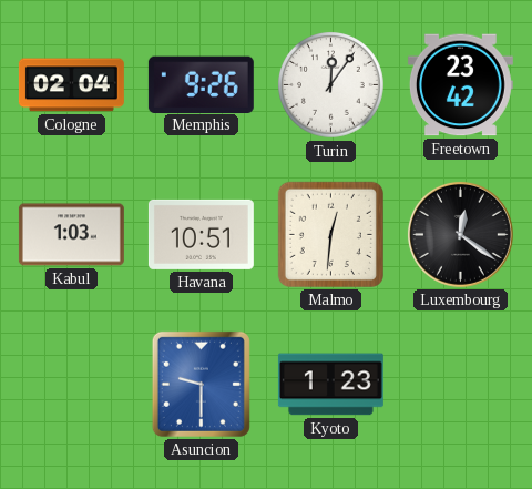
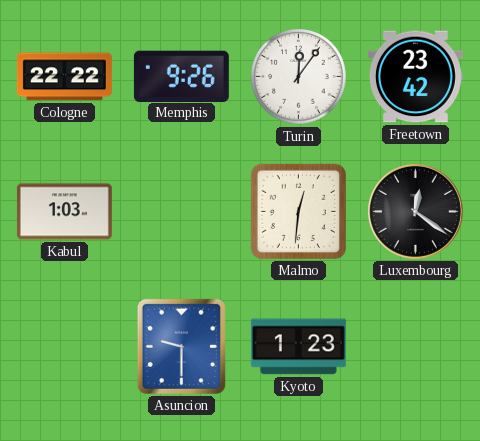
Cologne: 02:04 -> 22:22 (64, 77)
Havana: 10:51 -> none (201, 234)
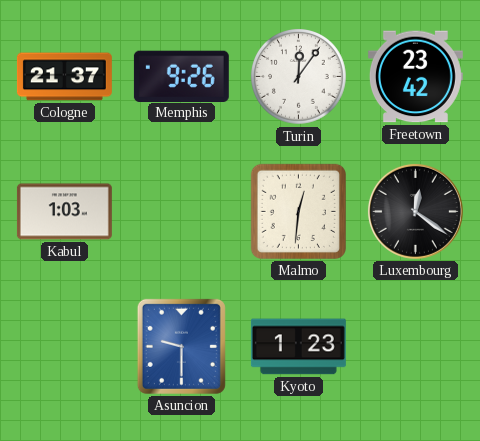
Cologne: 22:22 -> 21:37 (64, 77)
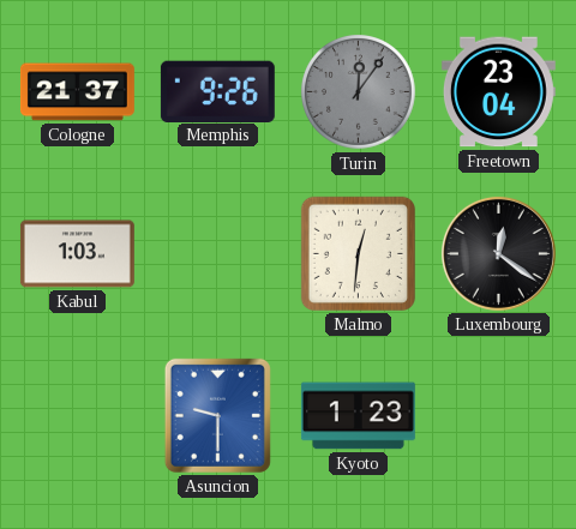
Turin dial: white -> grey (359, 92)
Freetown: 23:42 -> 23:04 (498, 92)
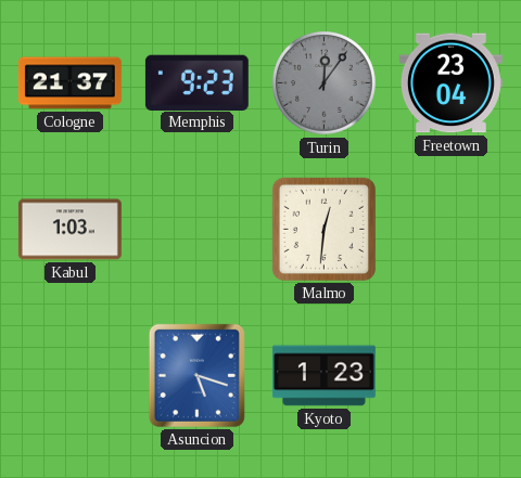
Memphis: 9:26 -> 9:23 (196, 82)
Luxembourg: 12:21 -> none (498, 253)
Asuncion: 9:30 -> 5:18 (196, 375)
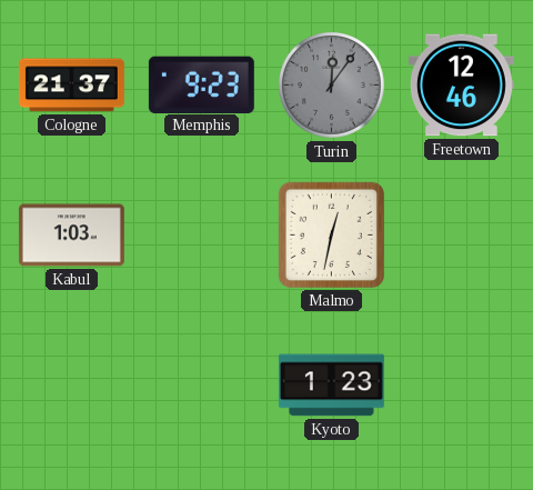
Freetown: 23:04 -> 12:46 (461, 86)
Malmo: 12:31 -> 12:32 (331, 234)
Asuncion: 5:18 -> none (196, 375)
